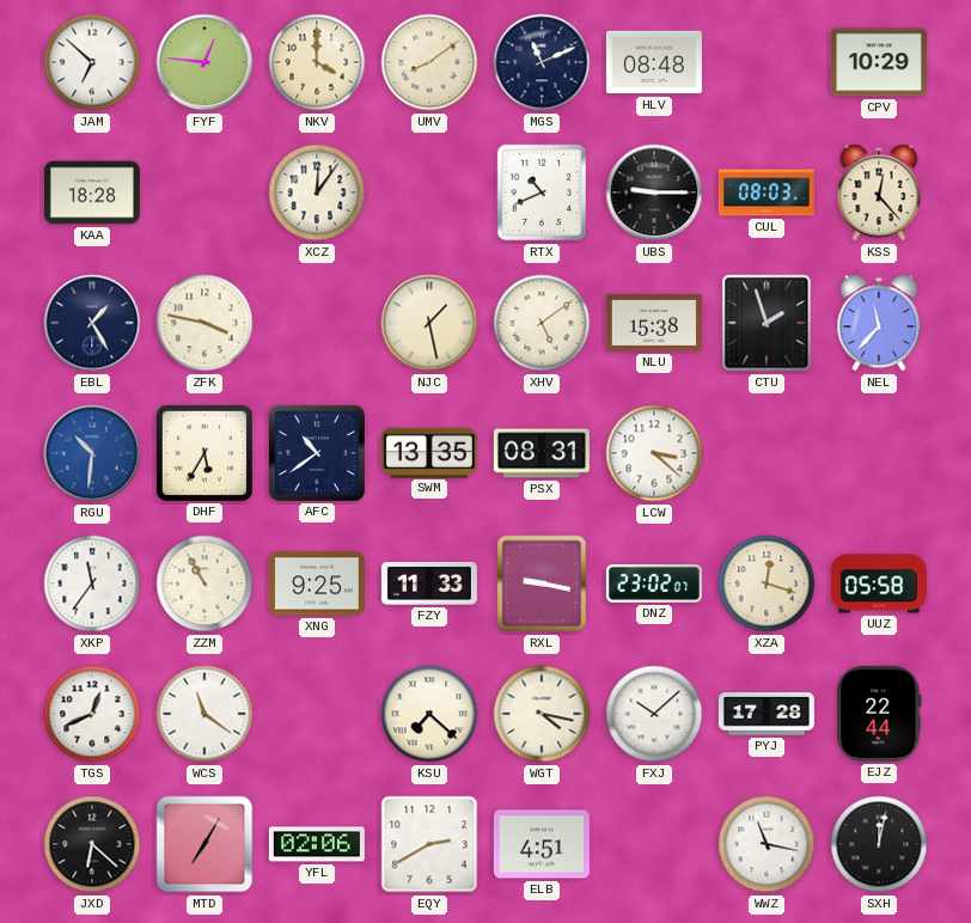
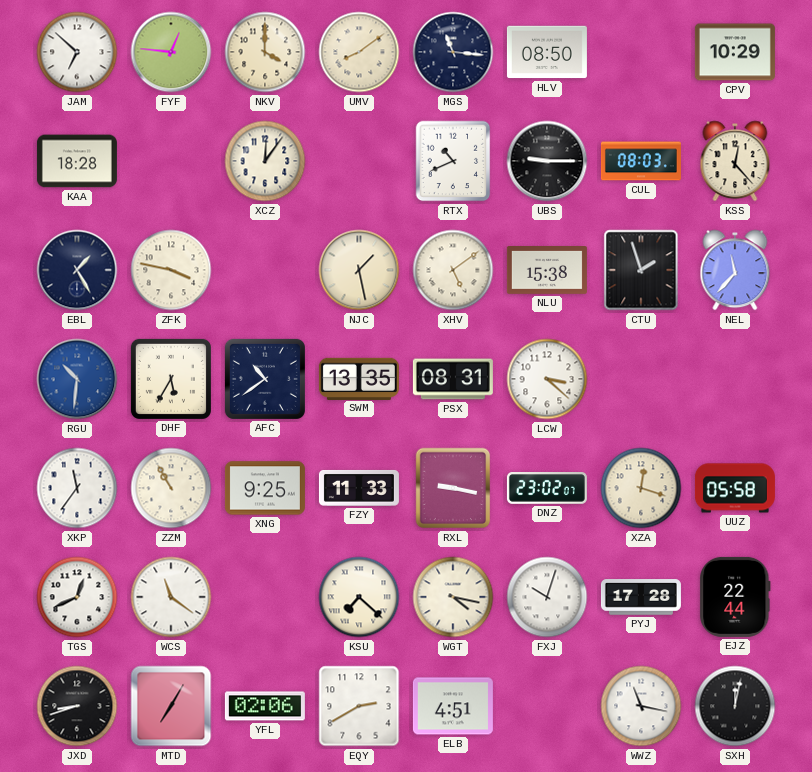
MGS: 11:11 -> 11:16 (453, 52)
HLV: 08:48 -> 08:50 (547, 52)
FXJ: 10:08 -> 10:03 (547, 597)
JXD: 6:22 -> 8:42 (77, 706)
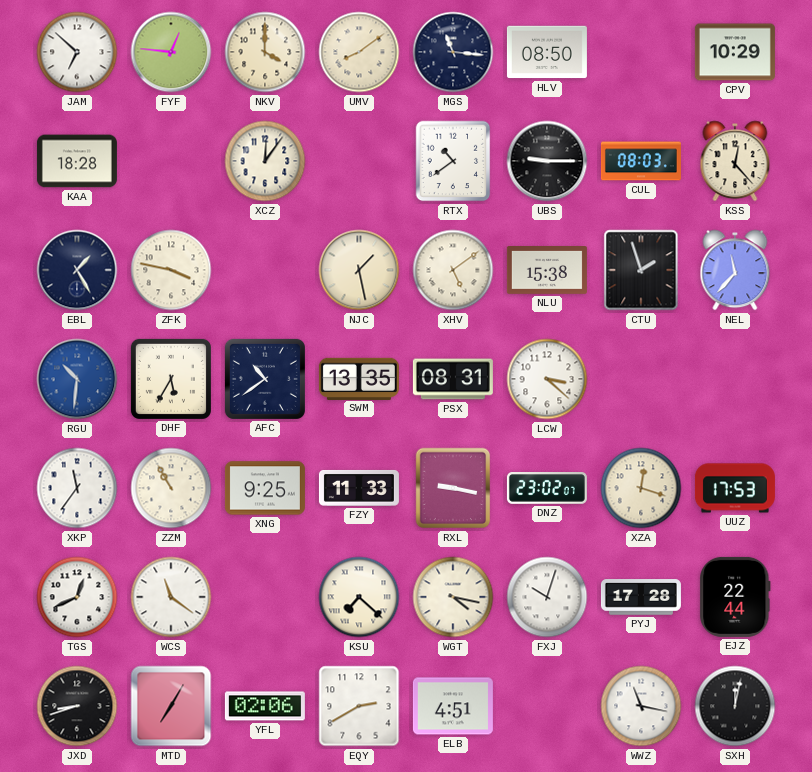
RTX: 10:41 -> 10:39 (453, 161)
UUZ: 05:58 -> 17:53 (735, 488)
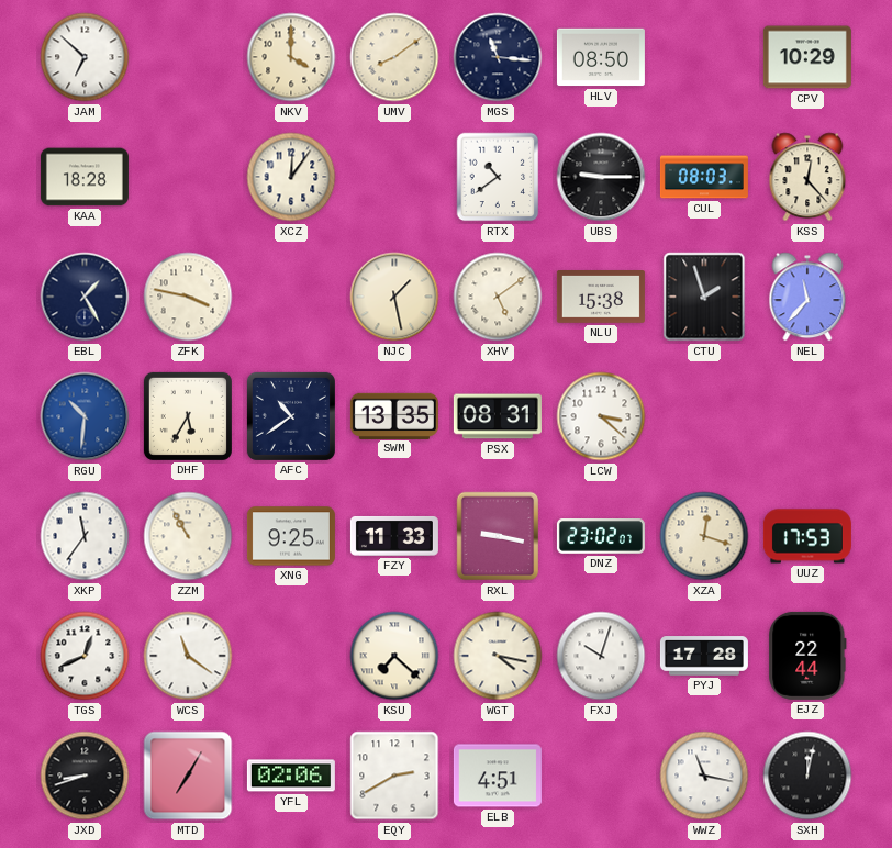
FYF: 12:46 -> none (171, 52)
